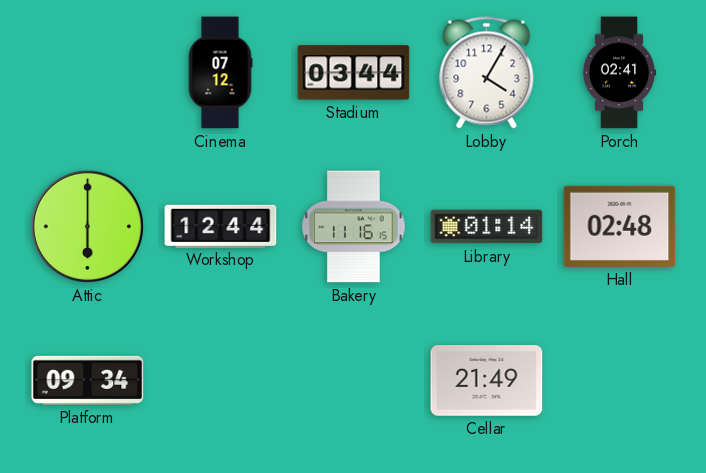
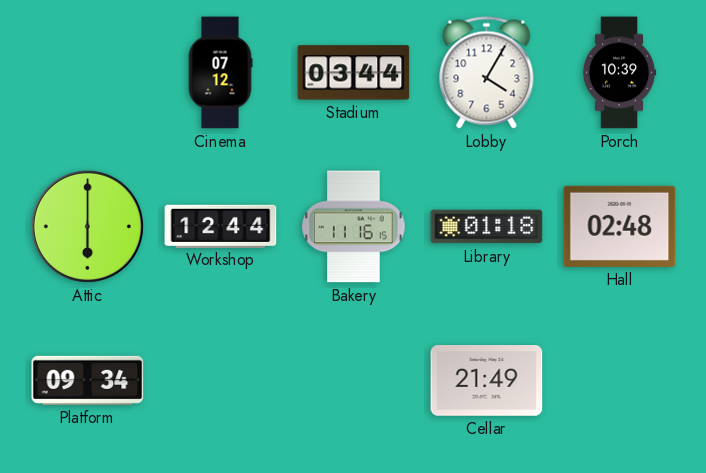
Porch: 02:41 -> 10:39 (619, 73)
Library: 01:14 -> 01:18 (487, 227)
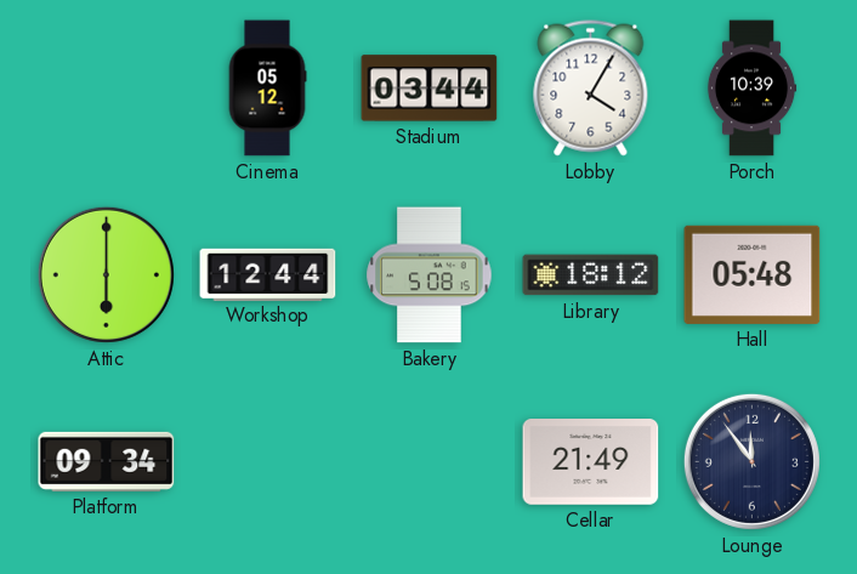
Cinema: 07:12 -> 05:12 (267, 89)
Bakery: 11:16 -> 5:08 (430, 275)
Library: 01:18 -> 18:12 (591, 275)
Hall: 02:48 -> 05:48 (753, 274)
Lounge: none -> 11:54 (751, 461)
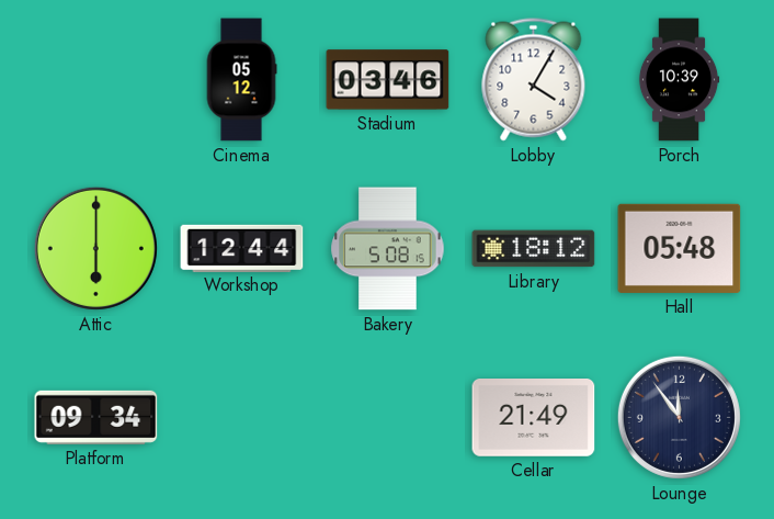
Stadium: 03:44 -> 03:46 (388, 80)
